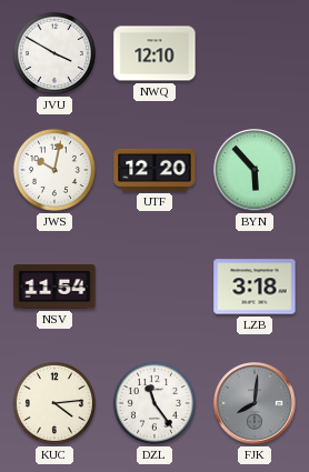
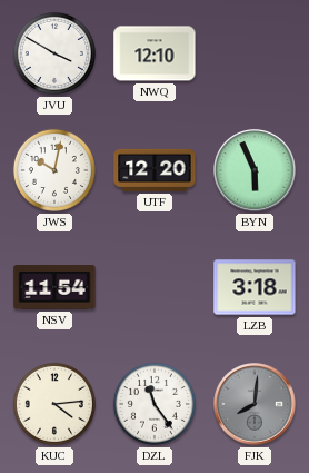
BYN: 5:53 -> 5:56 (255, 170)
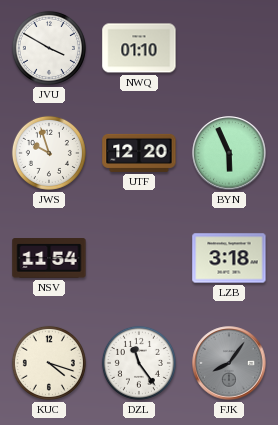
NWQ: 12:10 -> 01:10 (139, 48)
JWS: 10:02 -> 9:57 (49, 153)
KUC: 4:14 -> 4:18 (49, 363)
FJK: 8:01 -> 8:06 (229, 363)
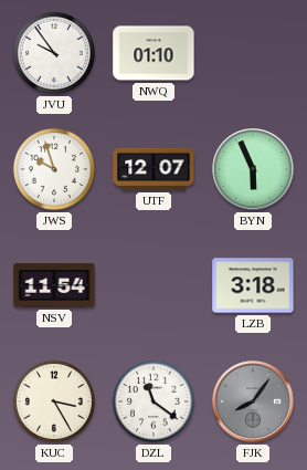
JVU: 3:50 -> 9:54 (54, 53)
UTF: 12:20 -> 12:07 (153, 169)
KUC: 4:18 -> 3:25 (54, 401)
DZL: 11:24 -> 11:21 (153, 401)
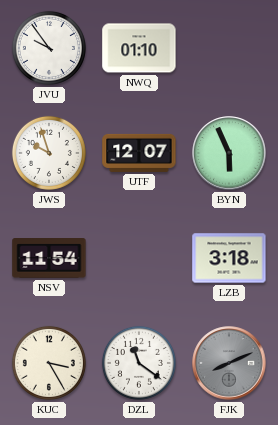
FJK: 8:06 -> 8:11 (229, 363)
